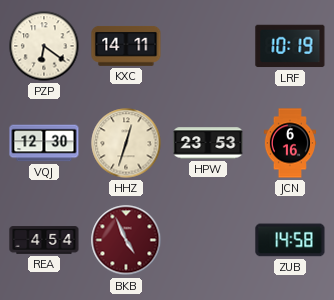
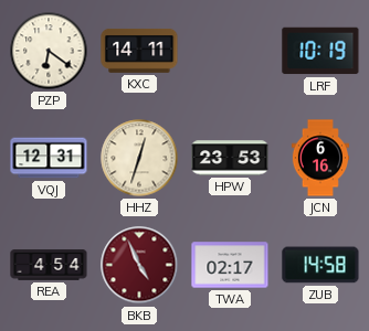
VQJ: 12:30 -> 12:31 (49, 158)
TWA: none -> 02:17 (230, 265)
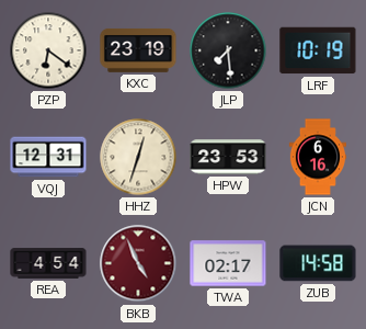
KXC: 14:11 -> 23:19 (138, 50)
JLP: none -> 7:29 (228, 50)
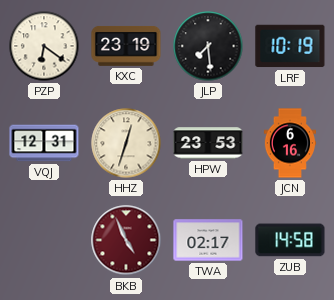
REA: 4:54 -> none (48, 263)
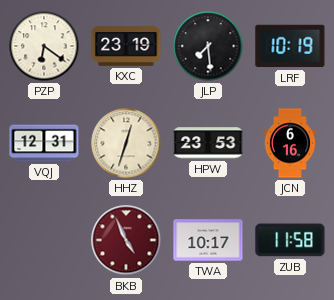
TWA: 02:17 -> 10:17 (208, 240)
ZUB: 14:58 -> 11:58 (290, 240)
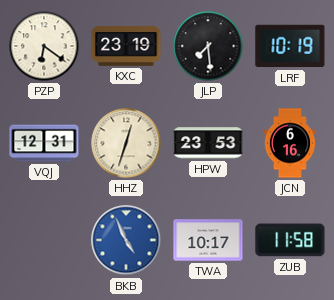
BKB dial: burgundy -> blue (126, 240)
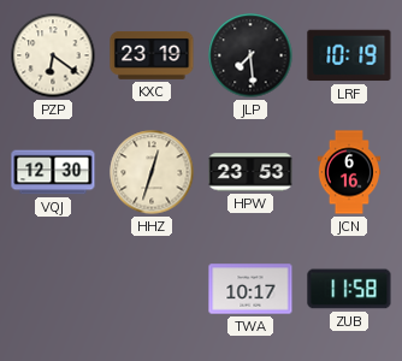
VQJ: 12:31 -> 12:30 (53, 172)
BKB: 4:56 -> none (126, 240)
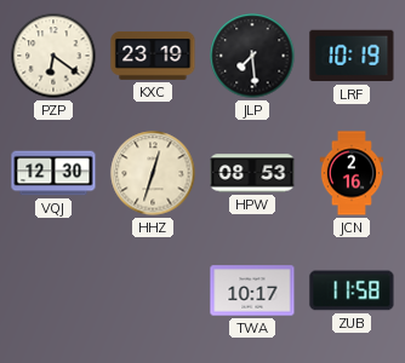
HPW: 23:53 -> 08:53 (252, 173)
JCN: 6:16 -> 2:16 (350, 173)
